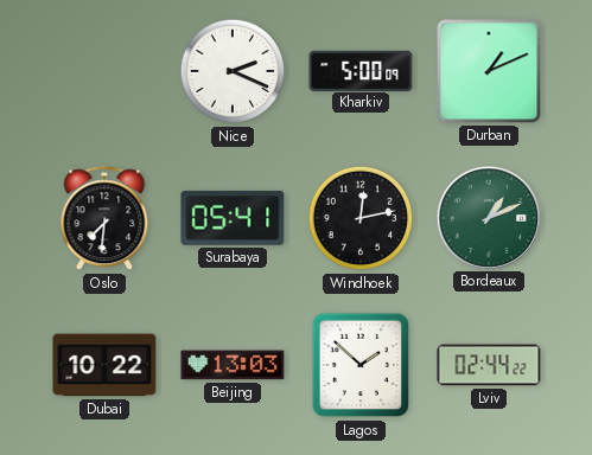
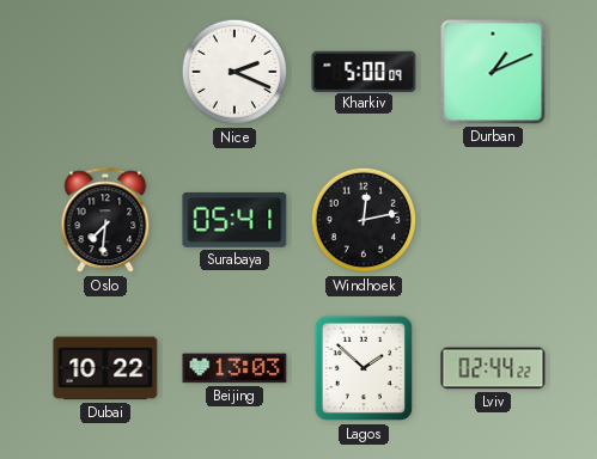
Bordeaux: 1:11 -> none (488, 217)
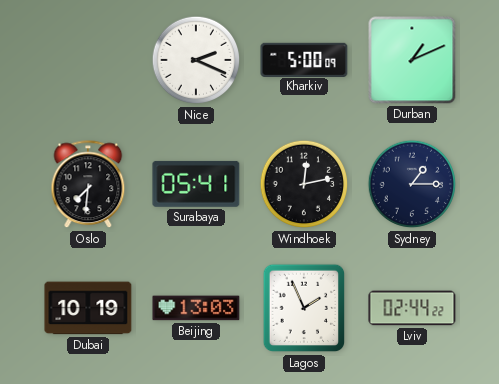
Sydney: none -> 1:15 (412, 184)
Dubai: 10:22 -> 10:19 (88, 308)
Lagos: 1:52 -> 1:56 (304, 308)
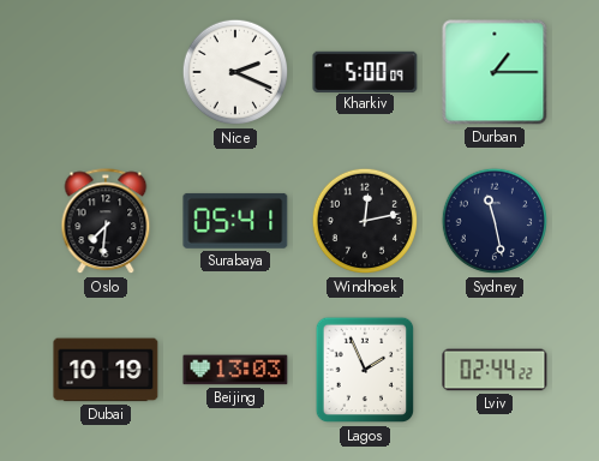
Durban: 1:11 -> 1:15 (495, 72)
Sydney: 1:15 -> 11:28 (495, 221)
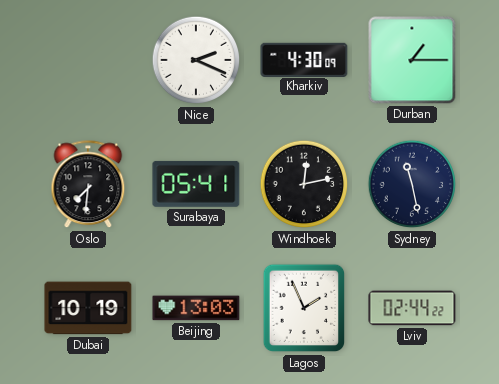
Kharkiv: 5:00 -> 4:30 (304, 59)
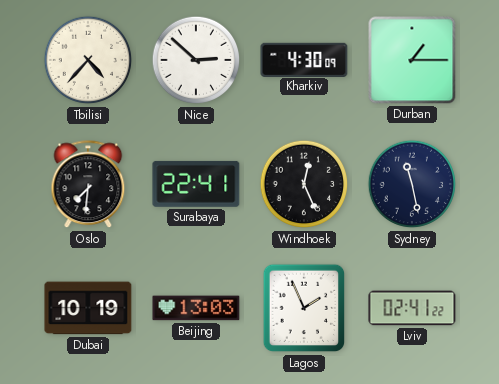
Tbilisi: none -> 4:37 (88, 60)
Nice: 2:19 -> 2:52 (196, 60)
Surabaya: 05:41 -> 22:41 (196, 184)
Windhoek: 12:13 -> 12:26 (304, 184)
Lviv: 02:44 -> 02:41 (412, 308)
